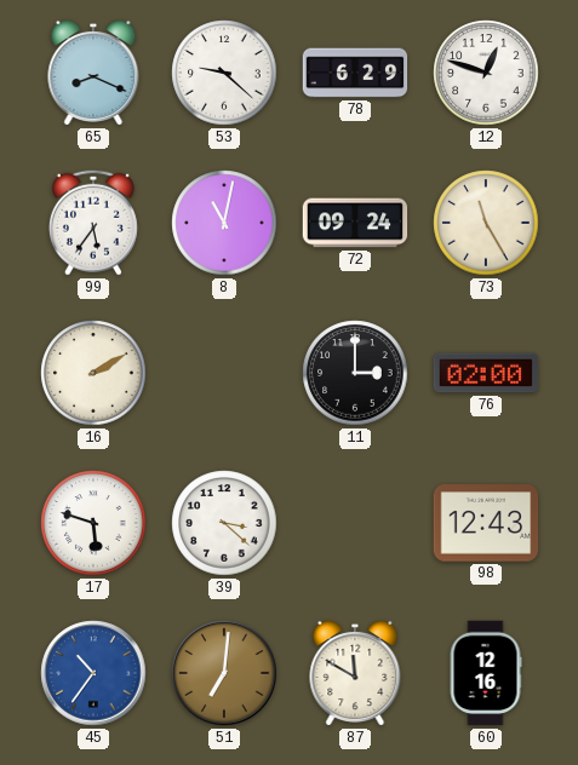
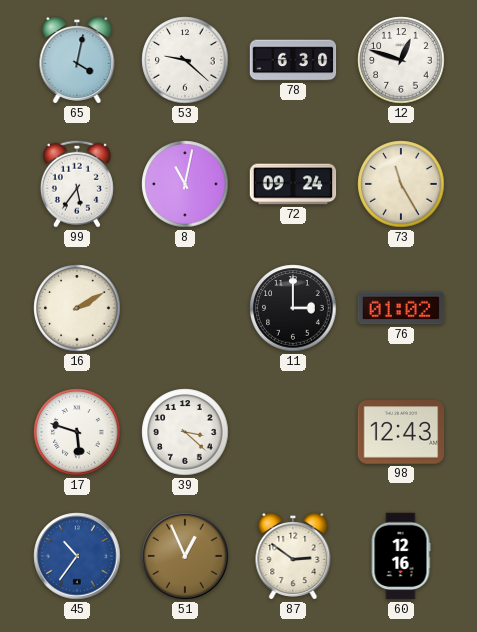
65: 8:19 -> 4:02 (77, 60)
78: 6:29 -> 6:30 (293, 60)
76: 02:00 -> 01:02 (401, 308)
51: 7:01 -> 12:56 (185, 556)
87: 11:50 -> 2:51 (293, 556)
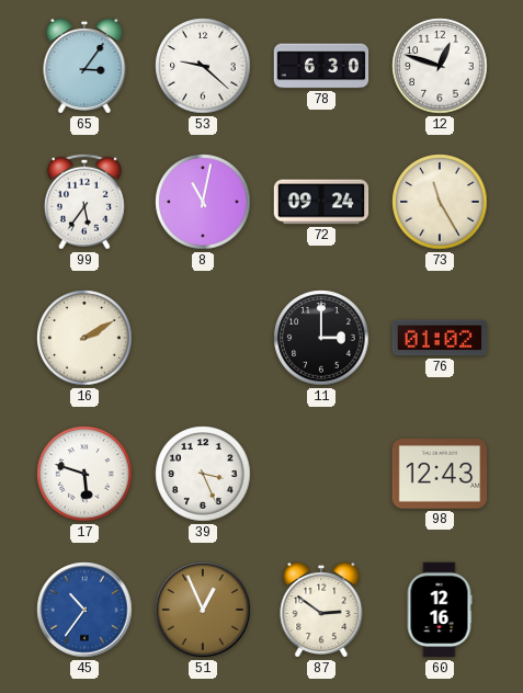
65: 4:02 -> 3:06 (84, 66)
39: 3:22 -> 3:26 (203, 474)
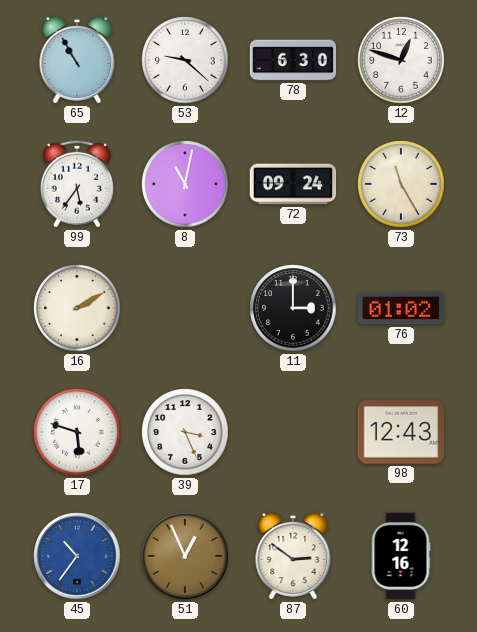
65: 3:06 -> 10:55 (77, 60)
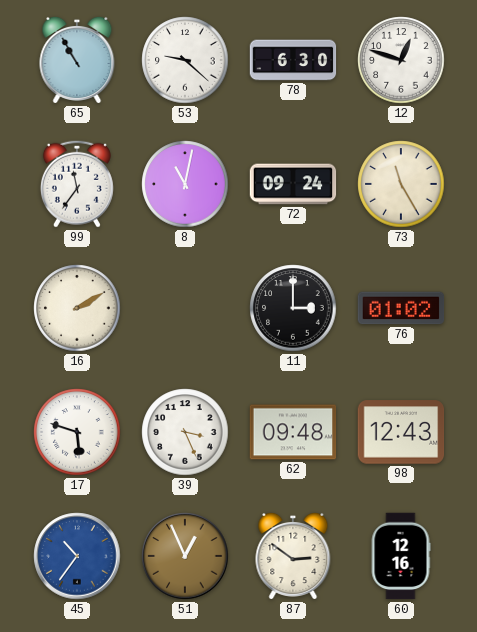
99: 5:36 -> 11:36 (77, 184)
62: none -> 09:48 (293, 432)
